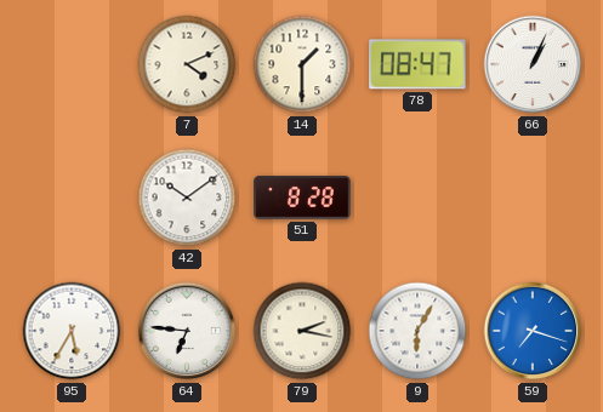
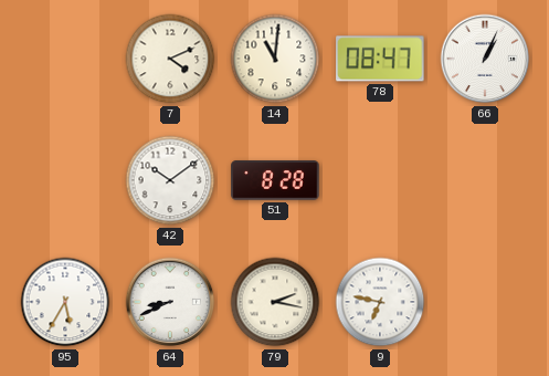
14: 1:30 -> 11:01 (275, 59)
64: 6:46 -> 8:41 (170, 302)
9: 6:05 -> 6:47 (380, 302)
59: 7:18 -> none (533, 331)
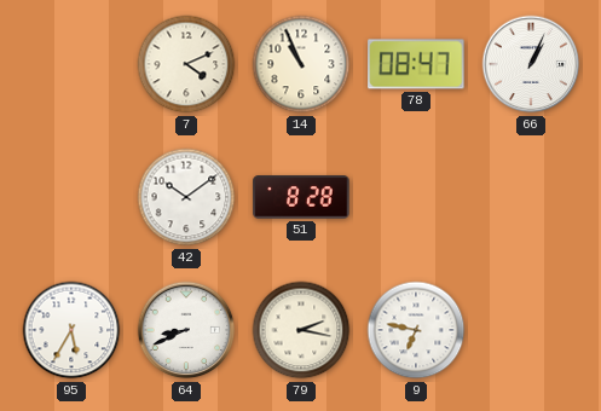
14: 11:01 -> 10:56 (301, 64)
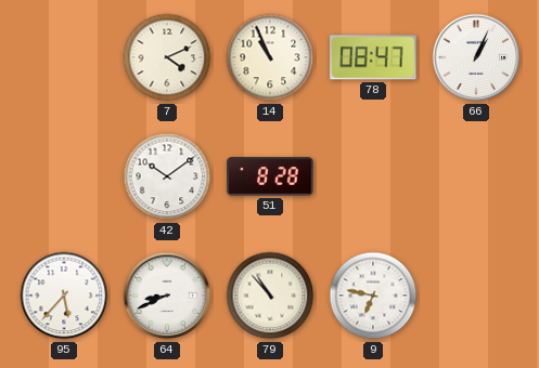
95: 5:35 -> 5:37 (64, 295)
79: 2:17 -> 10:53 (270, 295)
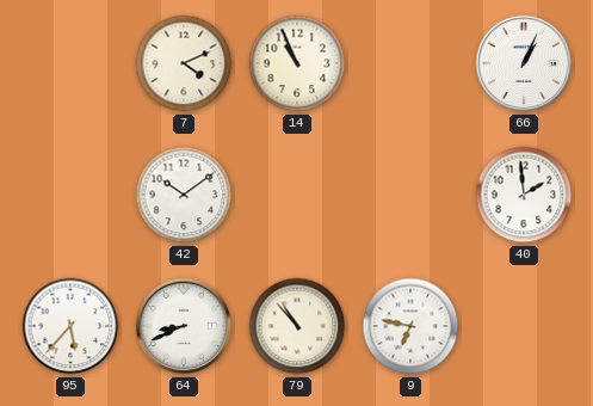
78: 08:47 -> none (373, 57)
51: 8:28 -> none (270, 176)
40: none -> 1:59 (524, 195)
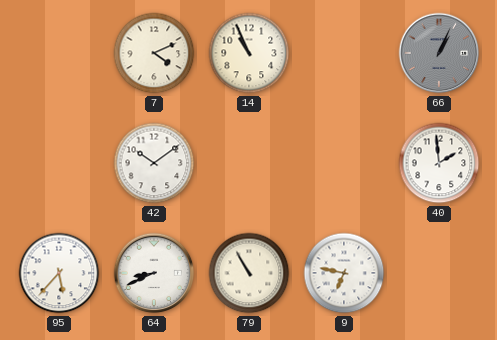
66 dial: white -> grey (439, 53)
79: 10:53 -> 10:55 (249, 273)
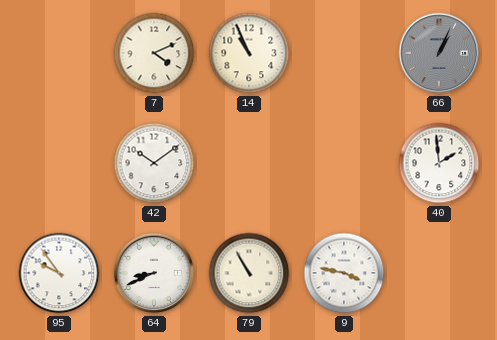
95: 5:37 -> 9:54 (59, 273)
9: 6:47 -> 3:47 (344, 273)
